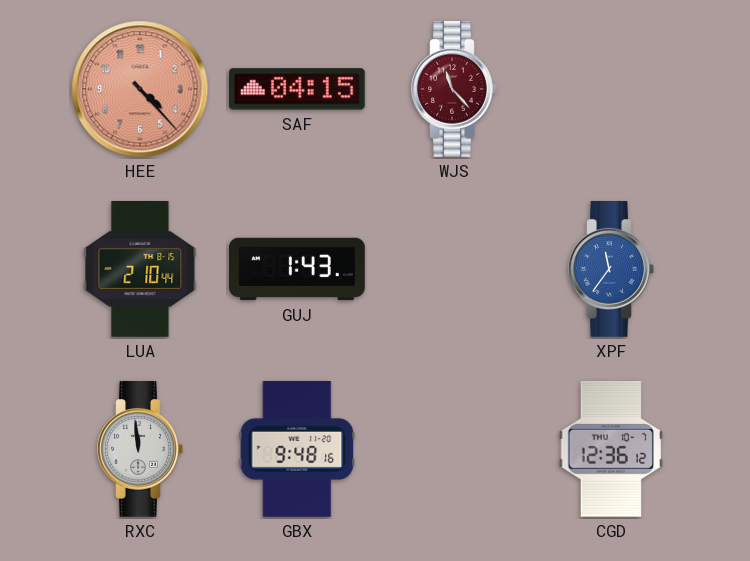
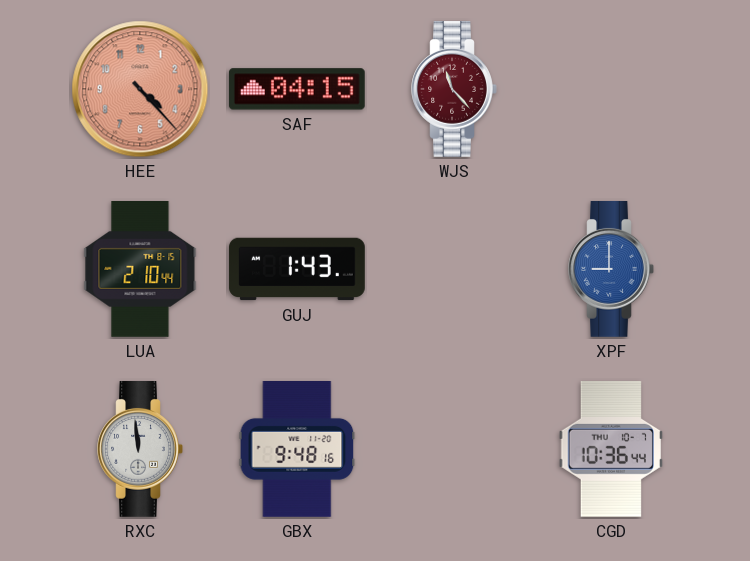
XPF: 11:36 -> 9:00 (611, 270)
CGD: 12:36 -> 10:36 (610, 449)
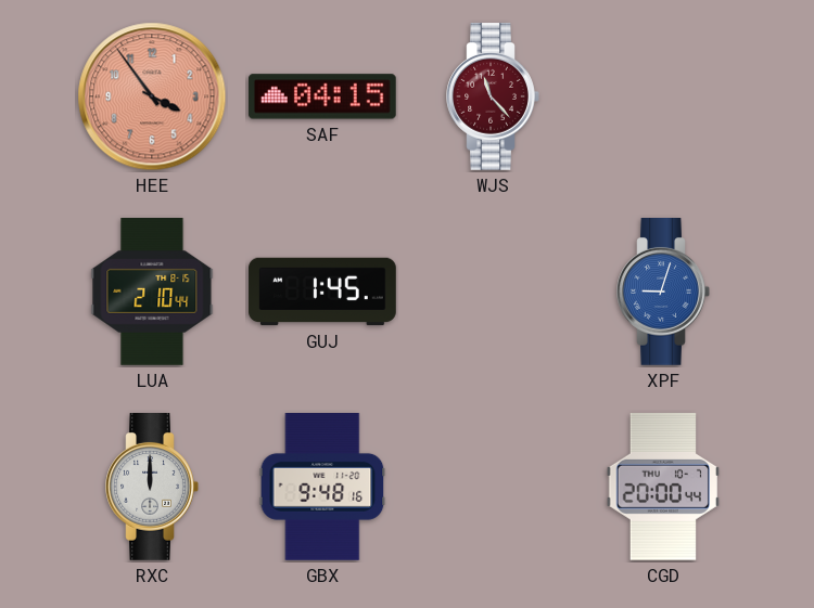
HEE: 4:23 -> 3:54 (152, 96)
GUJ: 1:43 -> 1:45 (322, 292)
XPF: 9:00 -> 9:03 (663, 293)
RXC: 11:59 -> 12:00 (152, 488)
CGD: 10:36 -> 20:00 (662, 487)
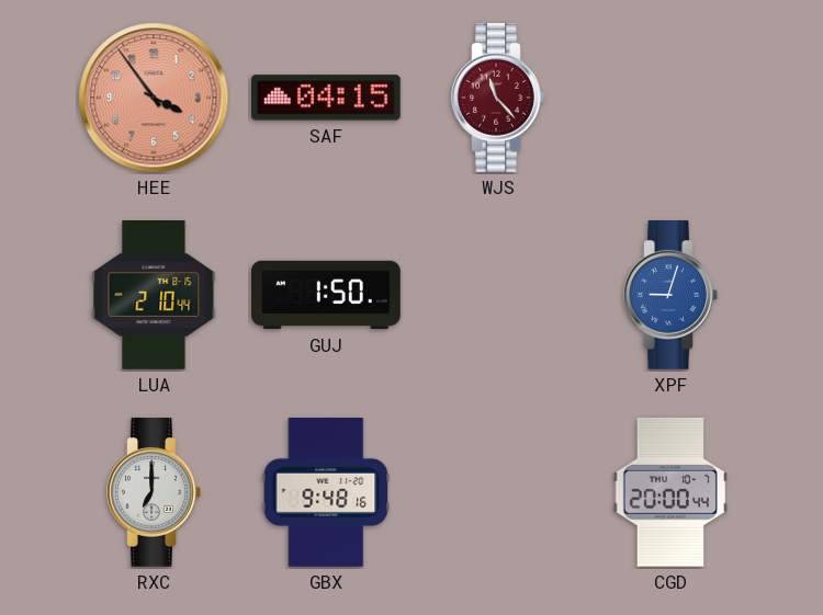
GUJ: 1:45 -> 1:50 (326, 295)
RXC: 12:00 -> 7:00 (154, 493)
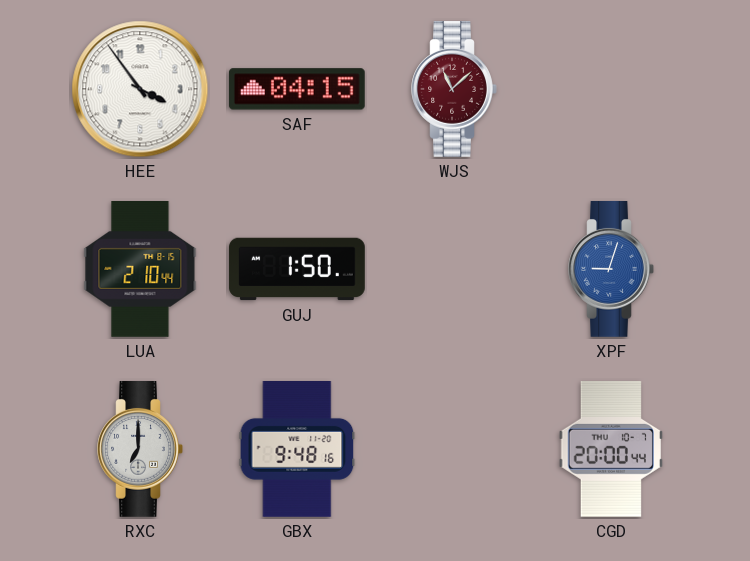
HEE dial: salmon -> white (140, 89)
WJS: 11:23 -> 11:08 (454, 90)
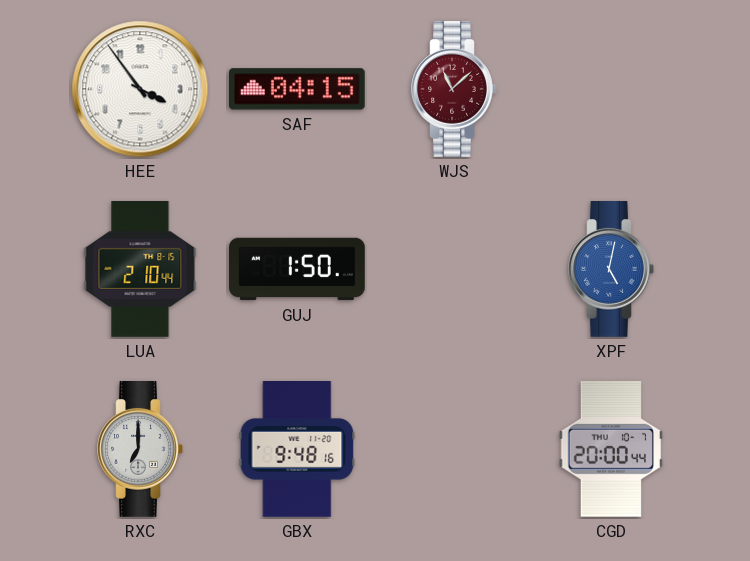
XPF: 9:03 -> 5:02 (611, 270)
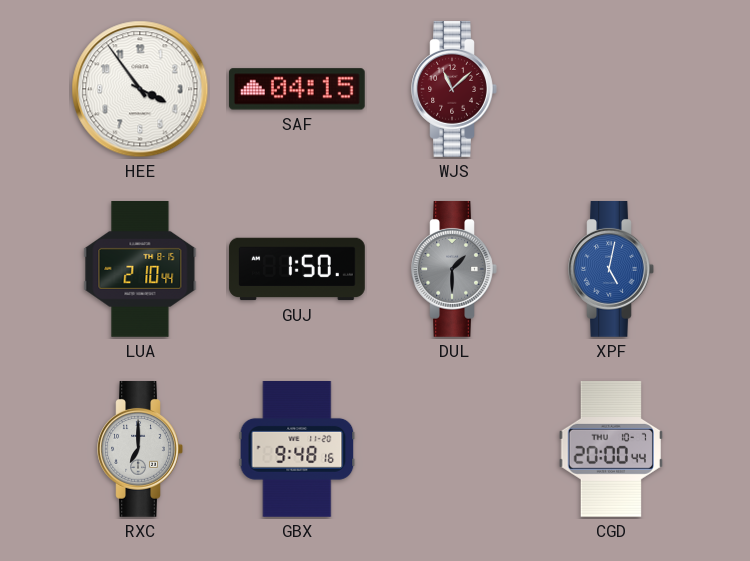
DUL: none -> 1:30 (454, 270)
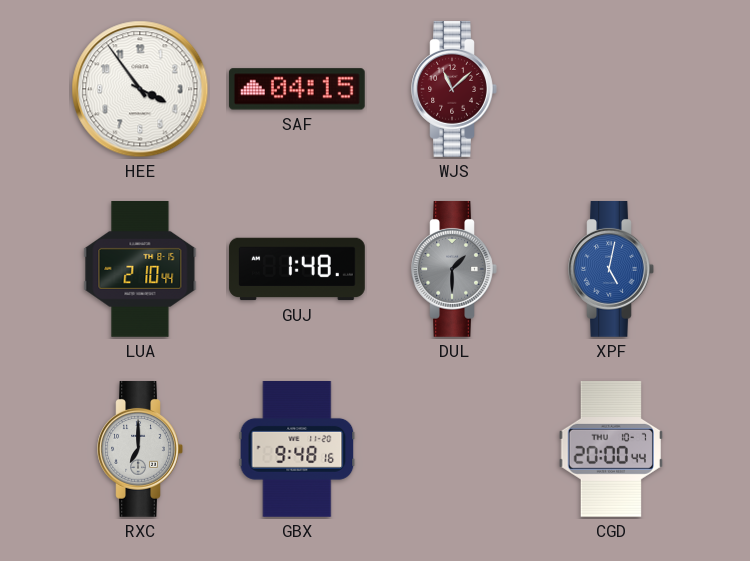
GUJ: 1:50 -> 1:48 (297, 269)
